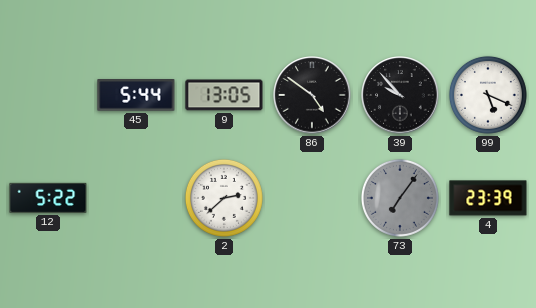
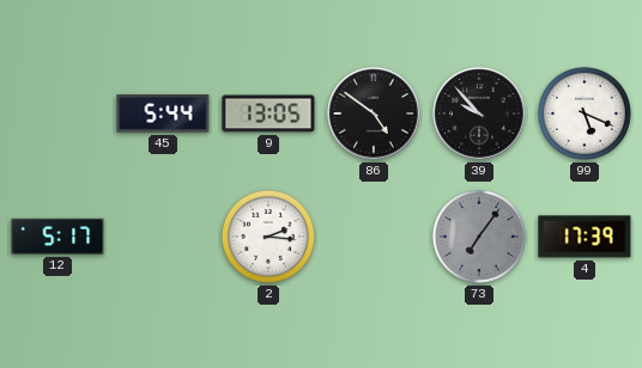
12: 5:22 -> 5:17 (57, 237)
2: 2:38 -> 2:16 (268, 237)
4: 23:39 -> 17:39 (585, 237)
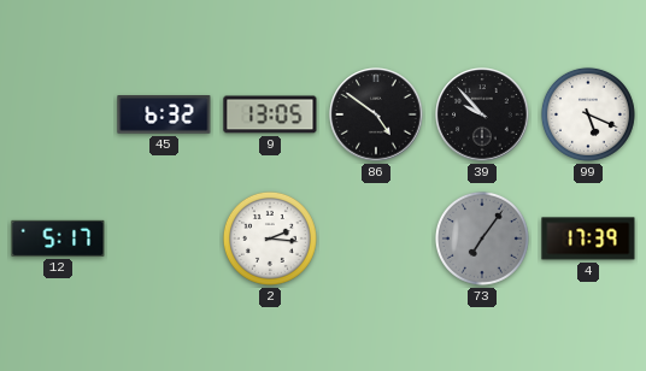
45: 5:44 -> 6:32 (164, 114)
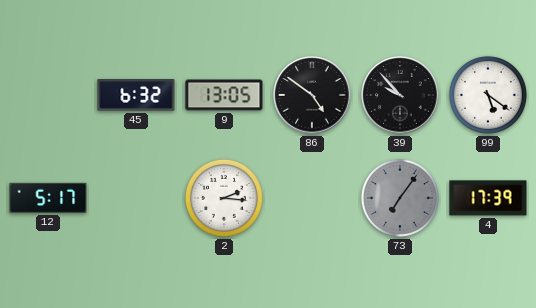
99: 5:19 -> 5:21 (488, 95)
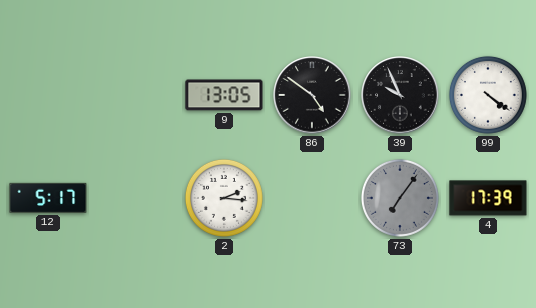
45: 6:32 -> none (136, 95)
39: 9:53 -> 9:56 (400, 95)
99: 5:21 -> 4:21 (488, 95)
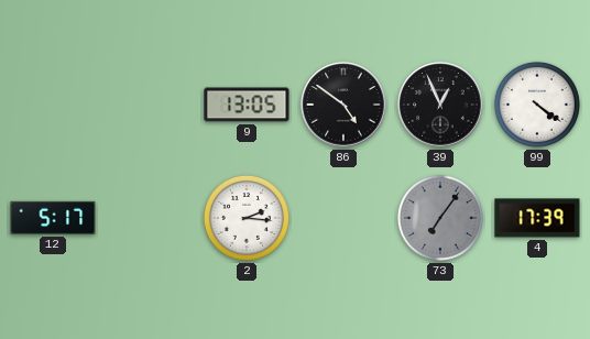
39: 9:56 -> 12:56 (440, 105)
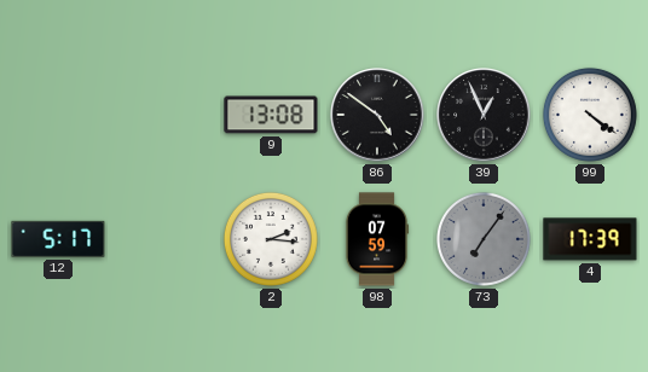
9: 13:05 -> 13:08 (271, 115)
98: none -> 07:59 (377, 239)
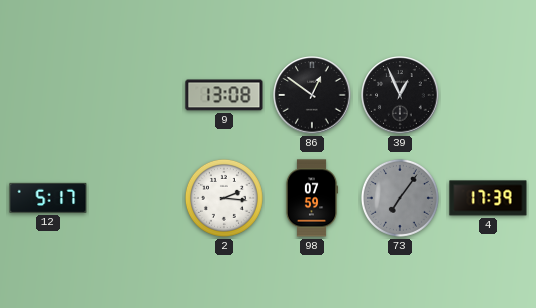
86: 4:51 -> 12:51 (312, 95)
99: 4:21 -> none (590, 115)
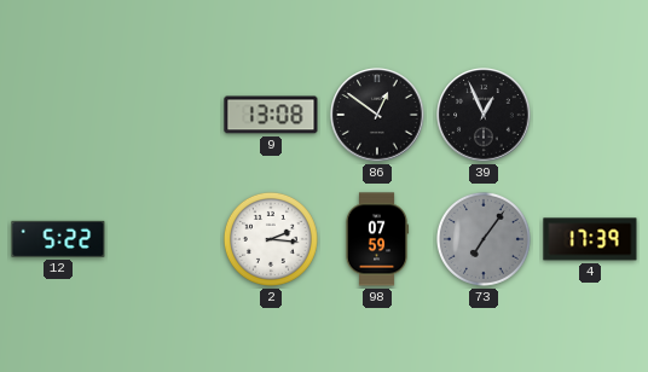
12: 5:17 -> 5:22 (58, 239)
